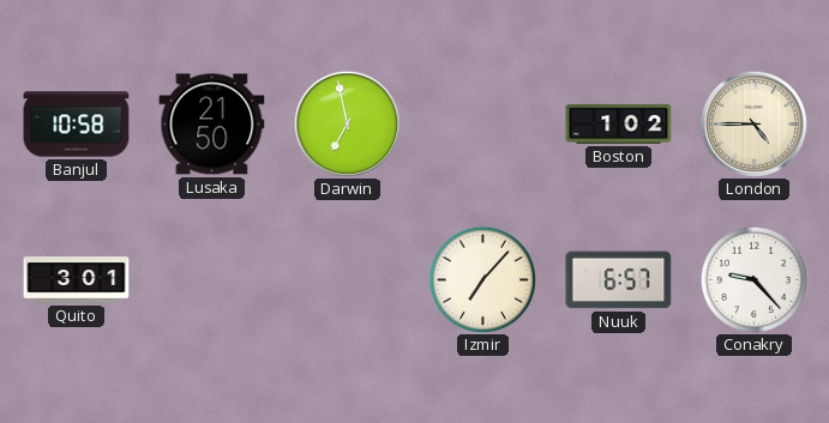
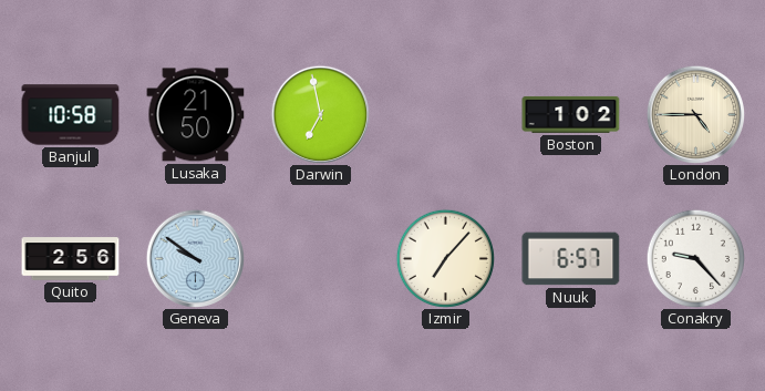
Quito: 3:01 -> 2:56 (71, 259)
Geneva: none -> 9:51 (195, 258)
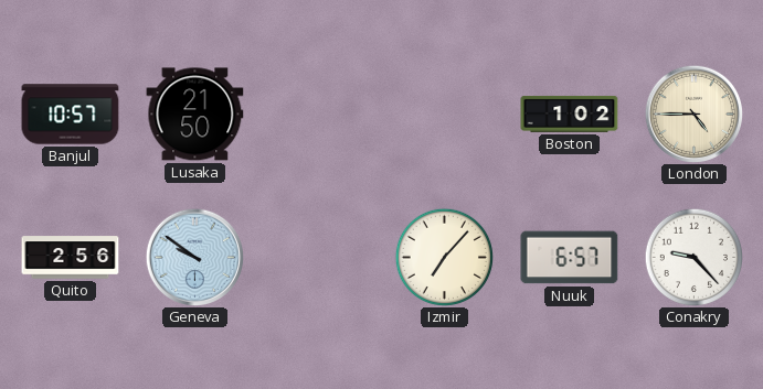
Banjul: 10:58 -> 10:57 (71, 115)
Darwin: 6:58 -> none (320, 114)
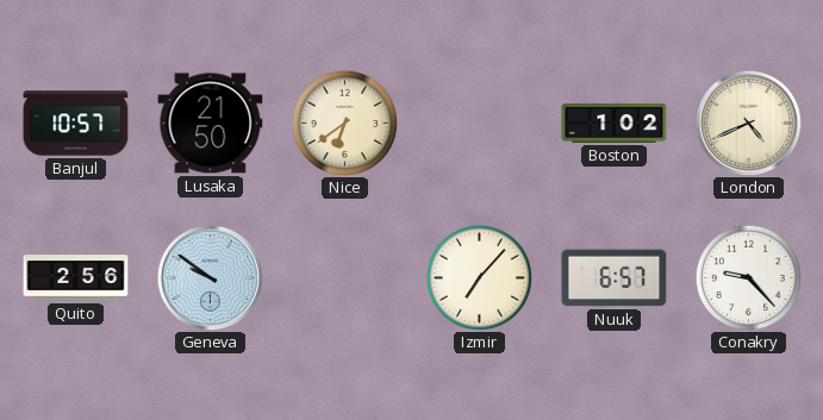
Nice: none -> 6:39 (344, 123)
London: 4:45 -> 4:41 (748, 123)
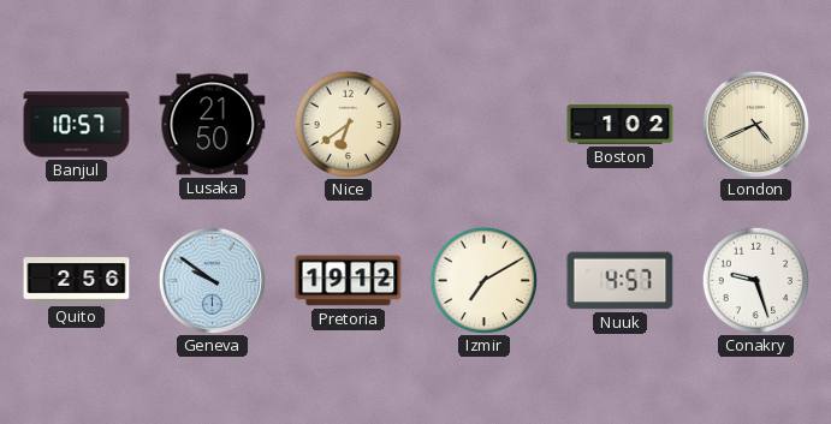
Pretoria: none -> 19:12 (349, 281)
Izmir: 7:07 -> 7:10 (483, 280)
Nuuk: 6:57 -> 4:57 (621, 281)
Conakry: 9:23 -> 9:27 (755, 280)
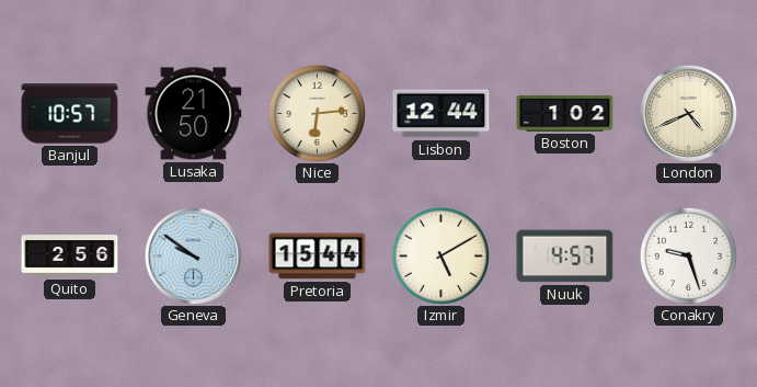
Nice: 6:39 -> 6:14 (317, 113)
Lisbon: none -> 12:44 (441, 114)
Pretoria: 19:12 -> 15:44 (318, 257)
Izmir: 7:10 -> 5:10 (440, 255)
